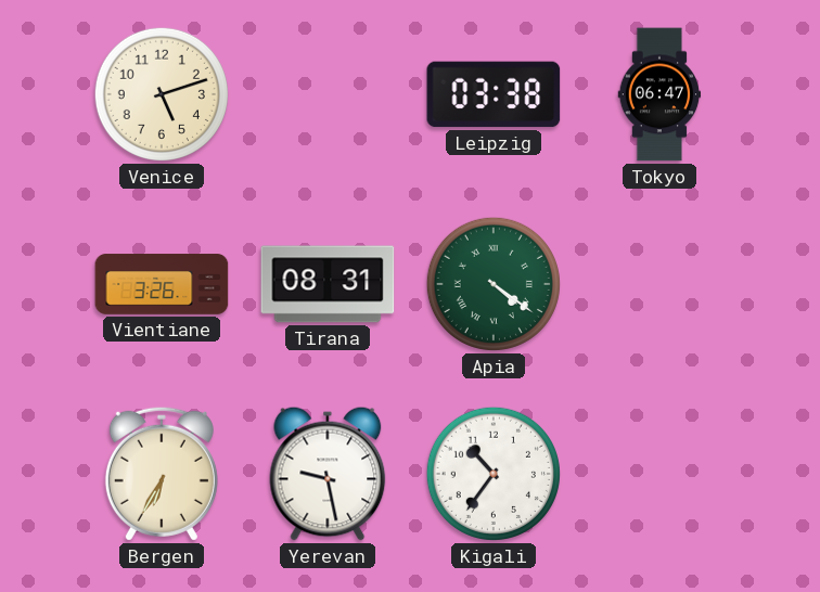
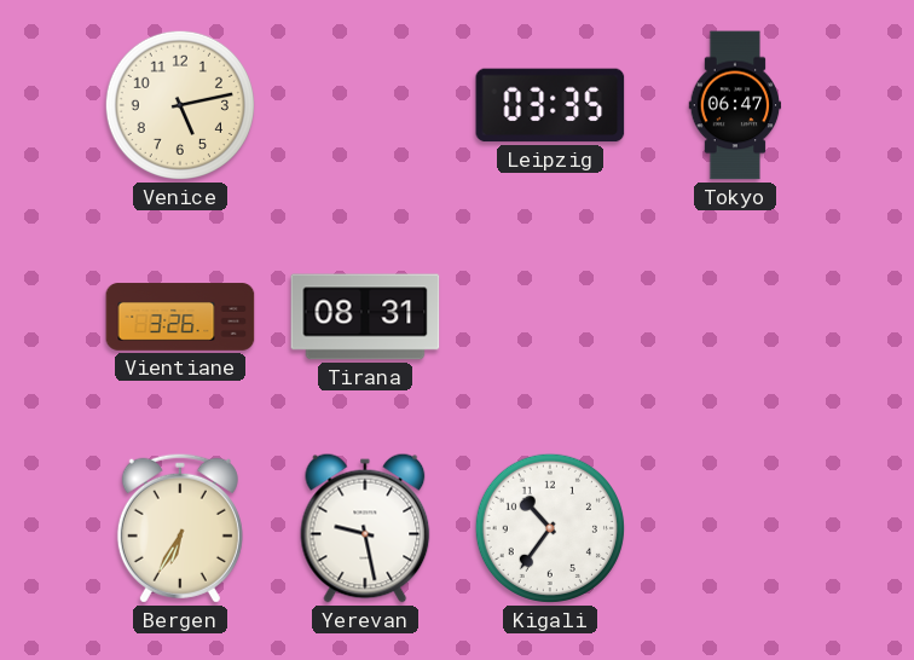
Venice: 5:12 -> 5:13 (180, 105)
Leipzig: 03:38 -> 03:35 (550, 105)
Apia: 4:21 -> none (494, 284)
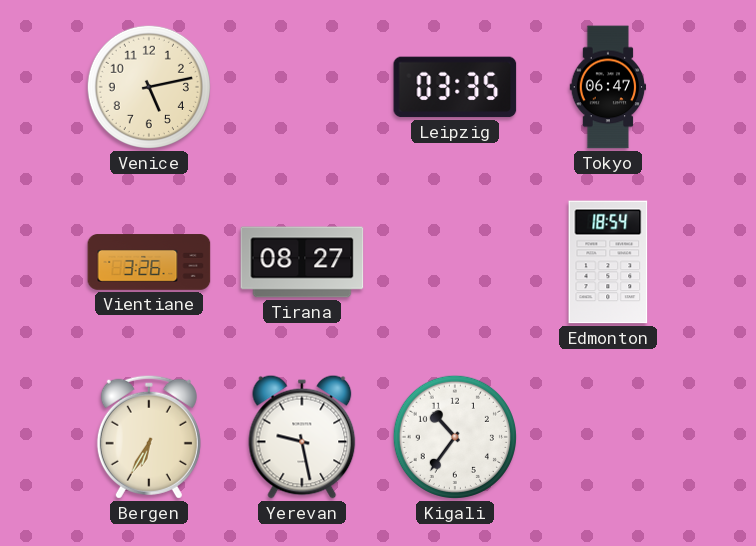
Tirana: 08:31 -> 08:27 (302, 262)
Edmonton: none -> 18:54 (608, 262)
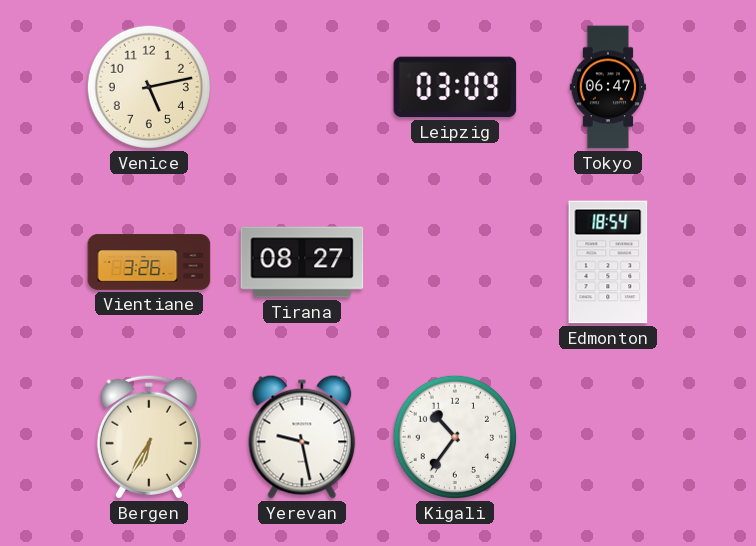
Leipzig: 03:35 -> 03:09 (455, 87)
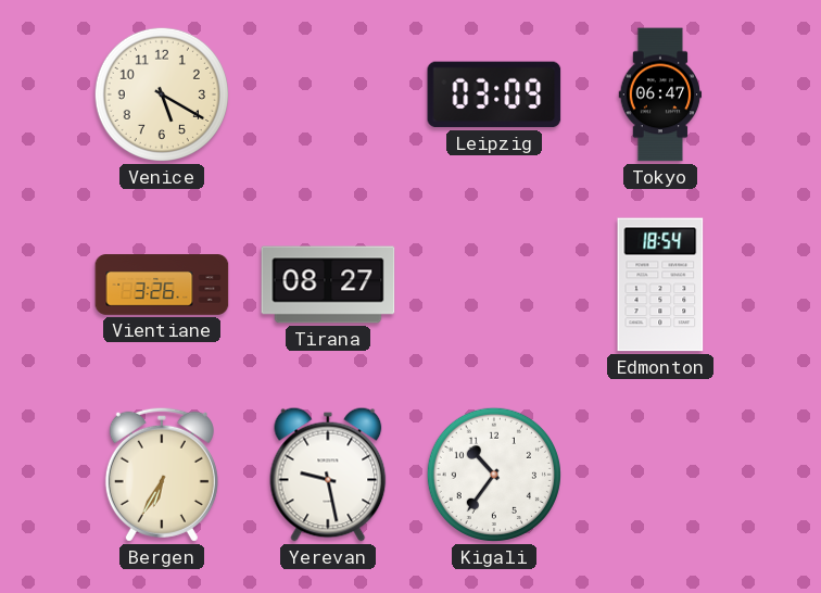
Venice: 5:13 -> 5:20 (162, 94)
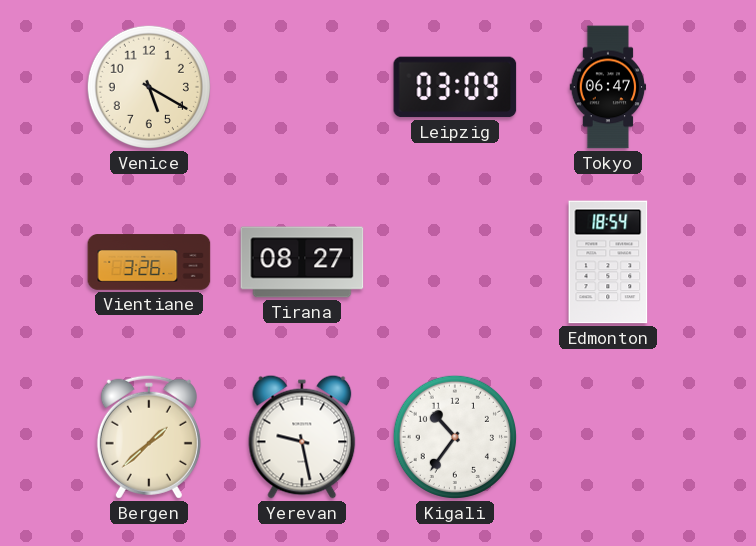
Bergen: 6:35 -> 1:38 (149, 437)
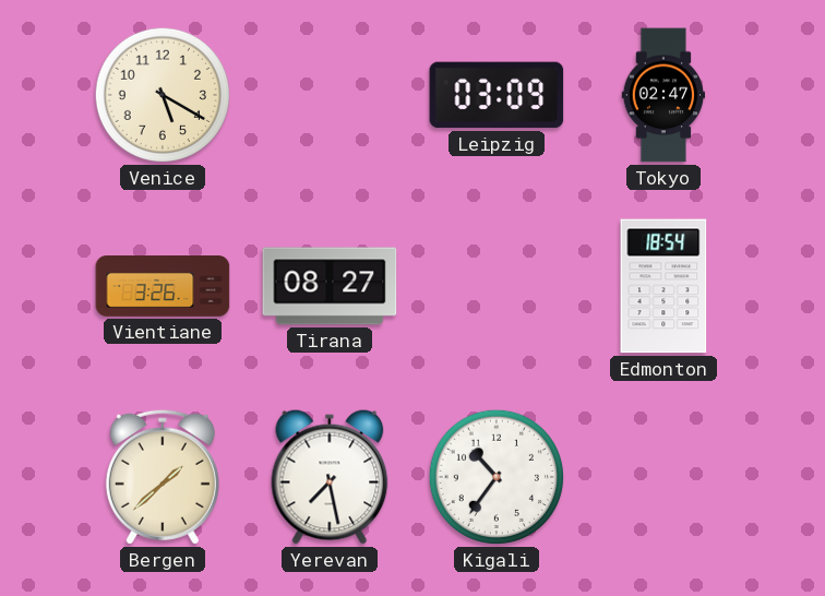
Tokyo: 06:47 -> 02:47 (663, 95)
Yerevan: 9:28 -> 7:28 (330, 477)
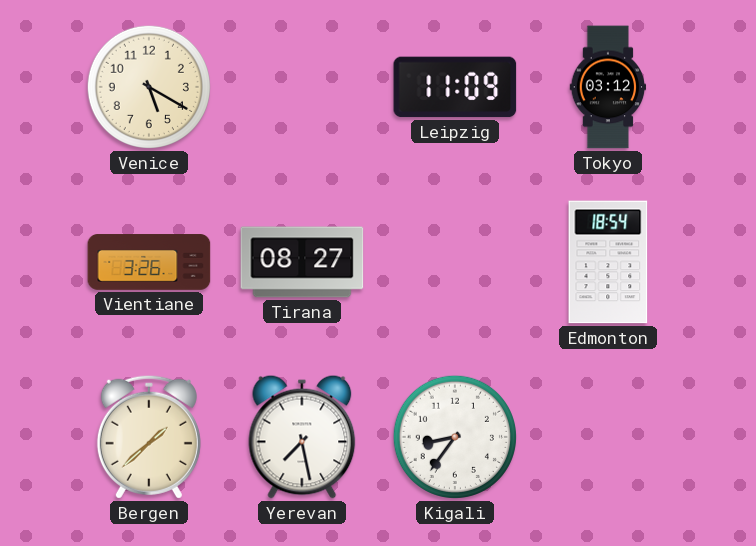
Leipzig: 03:09 -> 11:09 (455, 87)
Tokyo: 02:47 -> 03:12 (608, 87)
Kigali: 10:36 -> 8:36 (455, 437)
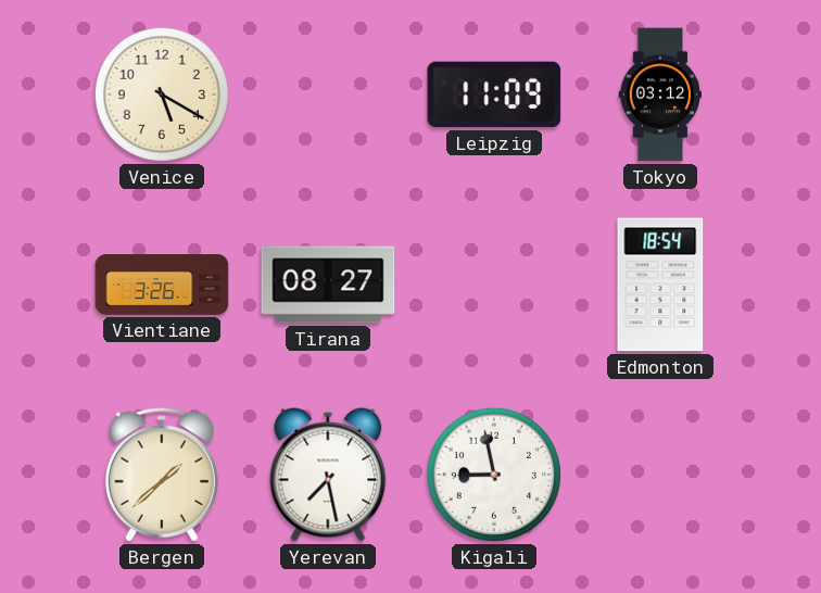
Kigali: 8:36 -> 8:58 (494, 475)
